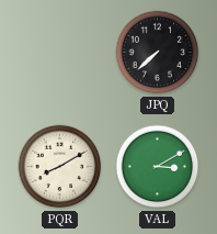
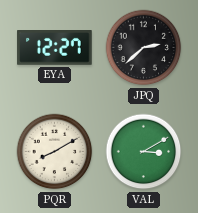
EYA: none -> 12:27 (55, 48)
JPQ: 7:38 -> 2:38 (144, 48)
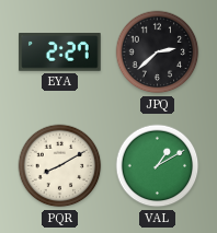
EYA: 12:27 -> 2:27 (60, 53)
VAL: 3:10 -> 1:10 (158, 166)
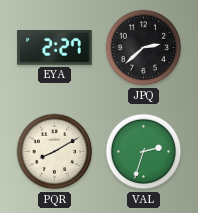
VAL: 1:10 -> 2:33 (144, 152)
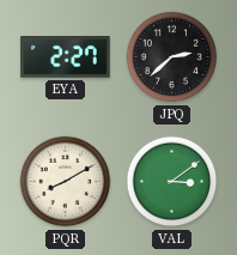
VAL: 2:33 -> 3:09 (172, 182)
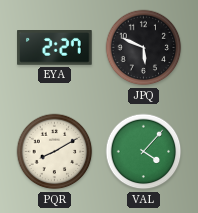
JPQ: 2:38 -> 5:49 (144, 48)
VAL: 3:09 -> 4:07 (144, 152)
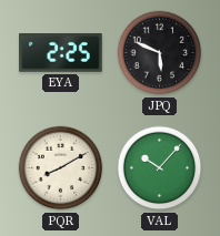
EYA: 2:27 -> 2:25 (61, 53)
VAL: 4:07 -> 10:07 (160, 168)
